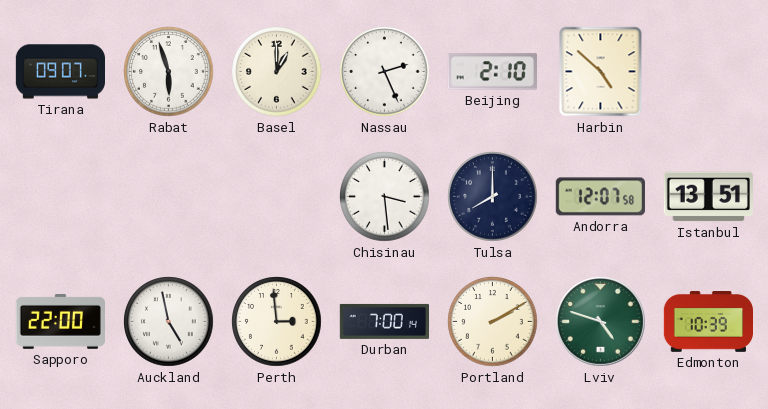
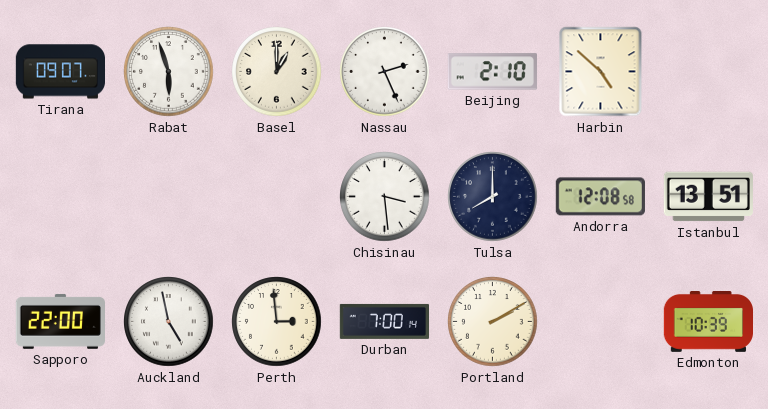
Andorra: 12:07 -> 12:08 (600, 197)
Lviv: 4:48 -> none (601, 322)
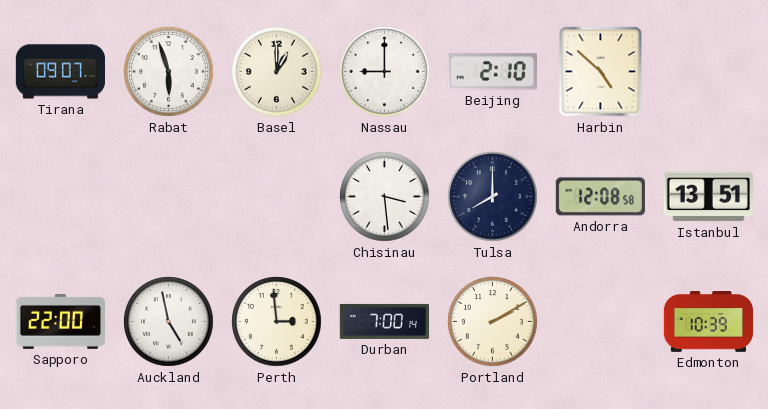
Nassau: 2:26 -> 9:00 (385, 72)
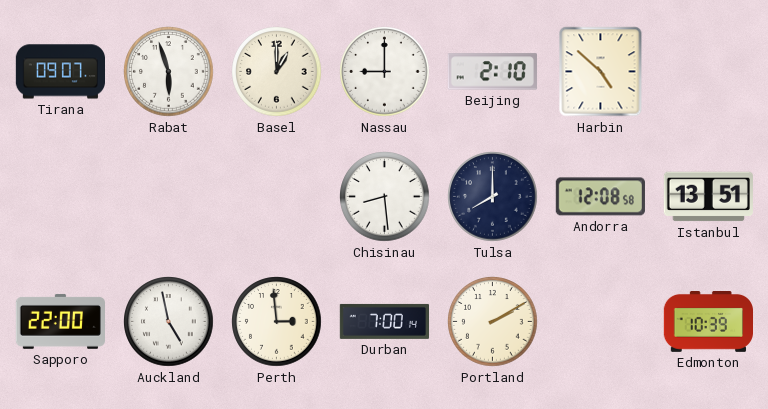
Chisinau: 3:29 -> 8:29 (385, 197)
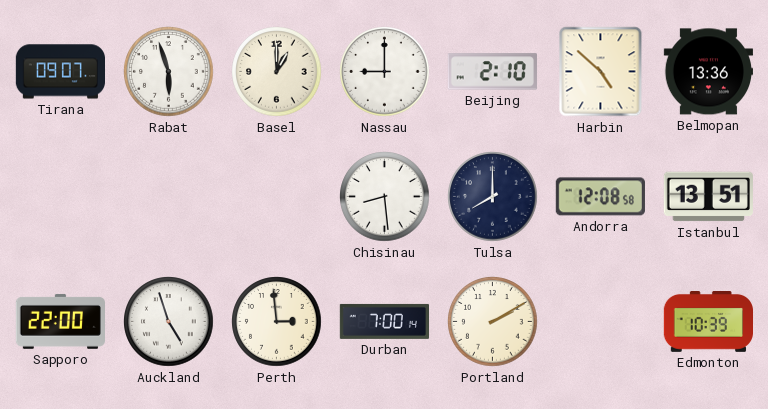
Belmopan: none -> 13:36 (708, 72)
Auckland: 4:58 -> 4:57 (169, 322)
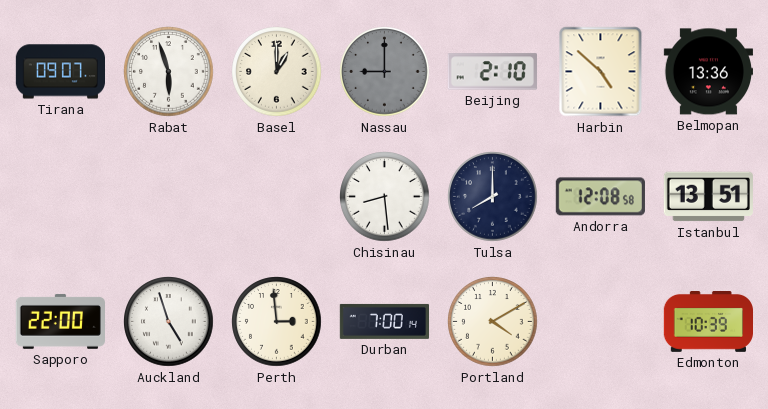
Nassau dial: white -> grey (385, 72)
Portland: 2:10 -> 4:10 (493, 322)
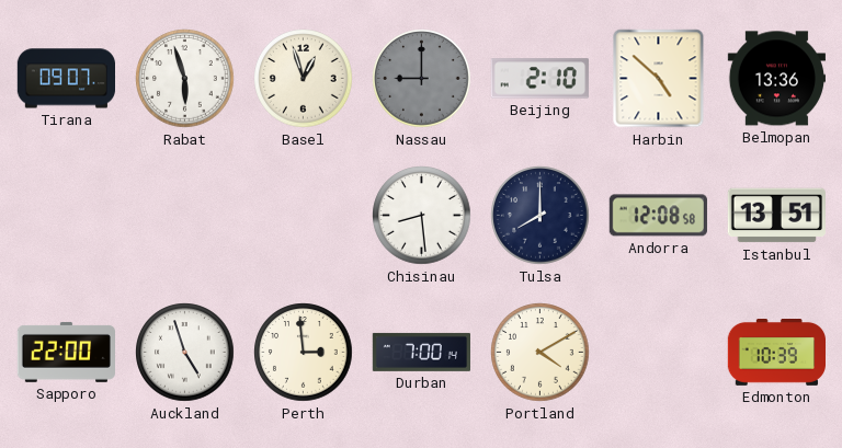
Basel: 1:00 -> 12:57 (304, 79)
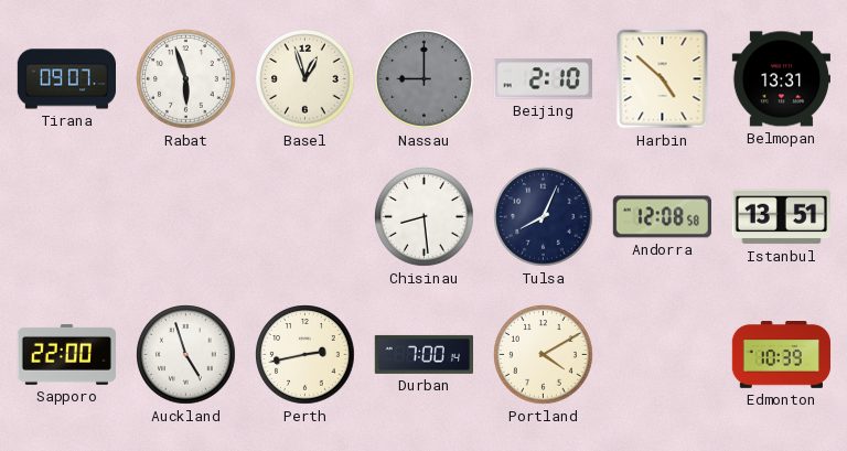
Belmopan: 13:36 -> 13:31 (781, 79)
Tulsa: 8:00 -> 8:04 (544, 217)
Perth: 2:59 -> 2:43 (305, 355)
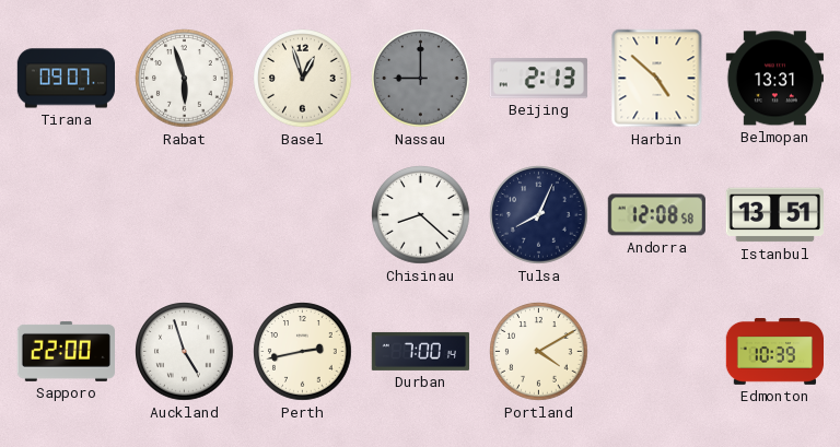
Beijing: 2:10 -> 2:13 (538, 79)
Chisinau: 8:29 -> 8:22 (421, 215)
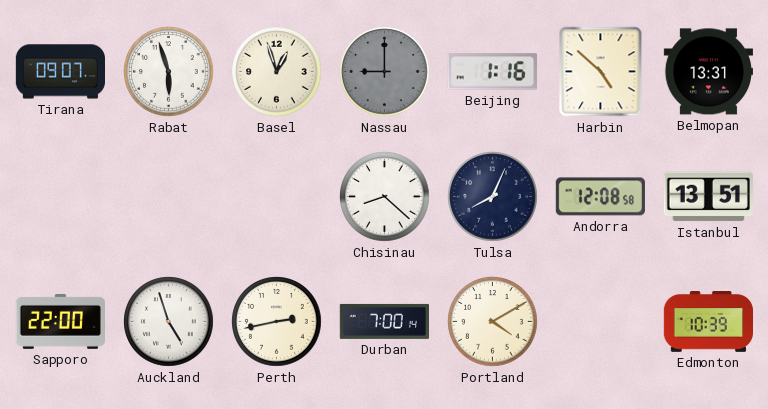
Beijing: 2:13 -> 1:16 (492, 72)
